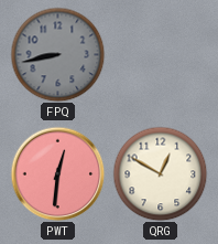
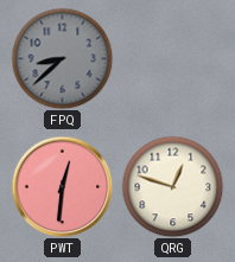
FPQ: 8:43 -> 8:38 (62, 58)
QRG: 12:50 -> 12:48 (172, 186)
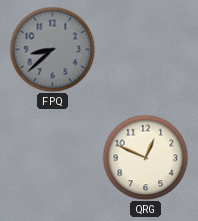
PWT: 12:31 -> none (62, 186)
QRG: 12:48 -> 12:49 (145, 157)
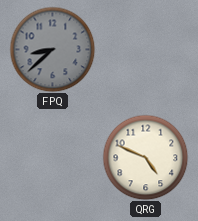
QRG: 12:49 -> 4:49 (145, 157)
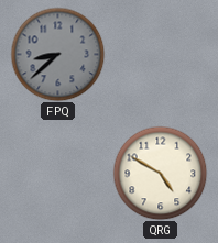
QRG: 4:49 -> 4:50 (160, 173)
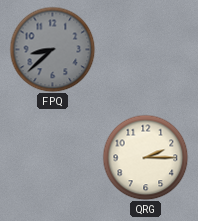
QRG: 4:50 -> 2:15 (145, 157)
